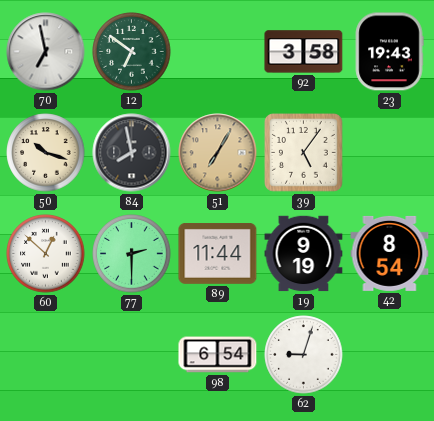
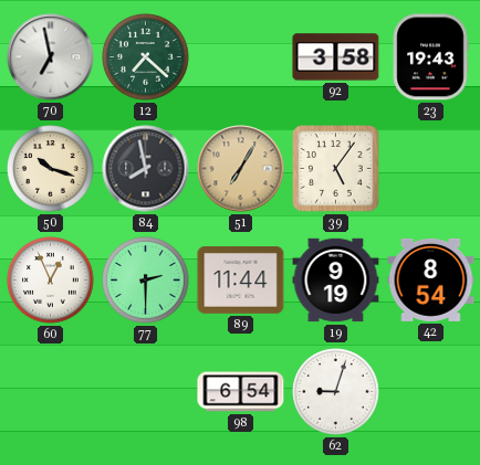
12: 6:51 -> 7:22 (146, 57)
60: 12:52 -> 12:56 (51, 281)
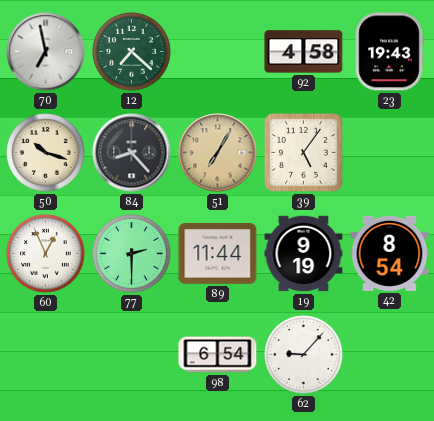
92: 3:58 -> 4:58 (304, 52)
84: 7:58 -> 8:23 (132, 153)
62: 9:03 -> 9:07 (304, 355)
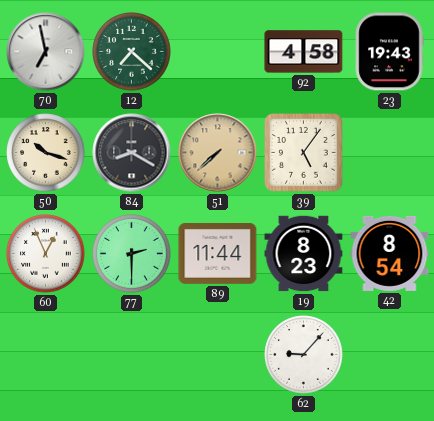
84: 8:23 -> 8:20 (132, 153)
51: 7:05 -> 7:38 (218, 153)
19: 9:19 -> 8:23 (304, 254)
98: 6:54 -> none (218, 355)
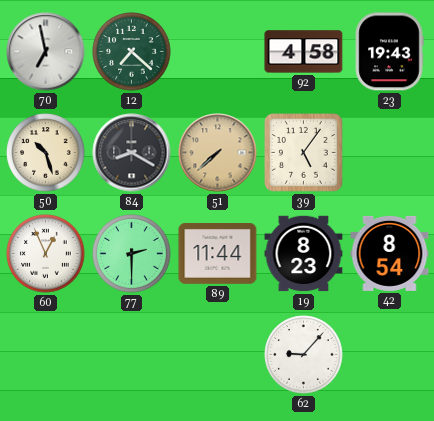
50: 10:18 -> 10:27 (46, 153)
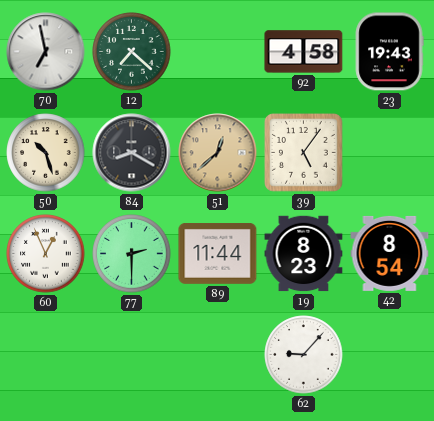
51: 7:38 -> 12:38 (218, 153)
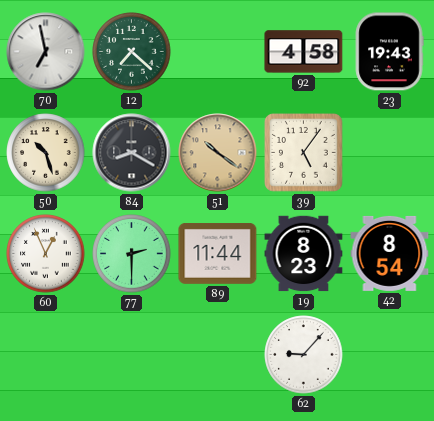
51: 12:38 -> 10:21 (218, 153)
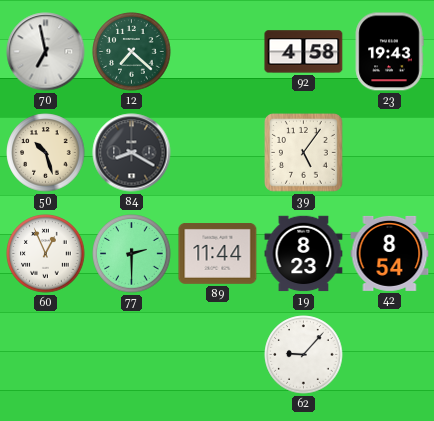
51: 10:21 -> none (218, 153)
